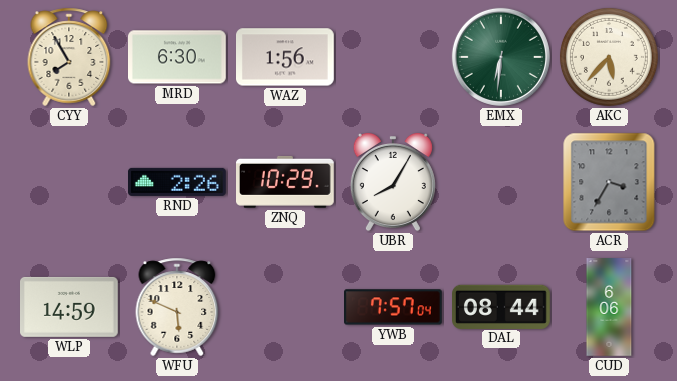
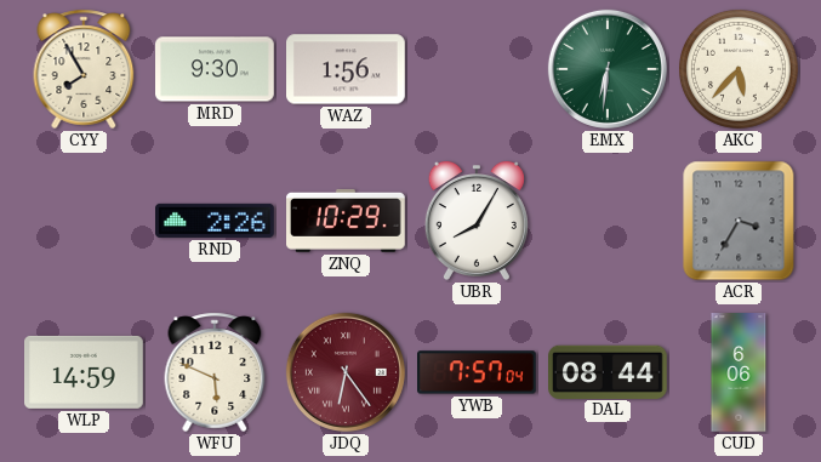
MRD: 6:30 -> 9:30 (216, 69)
JDQ: none -> 6:24 (346, 372)
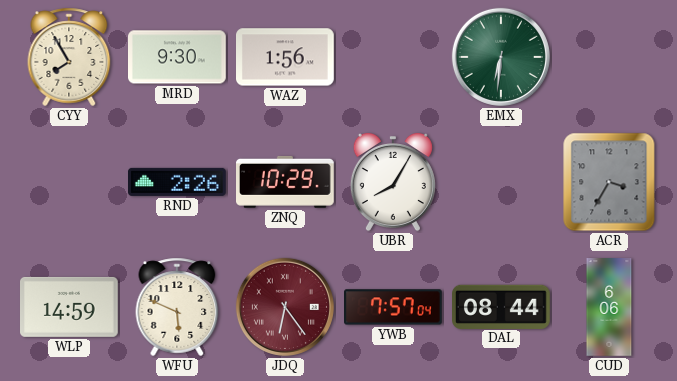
AKC: 5:37 -> none (739, 69)
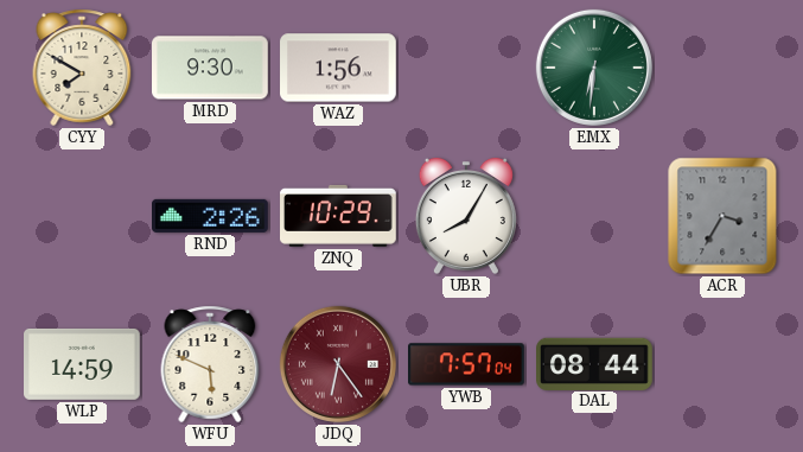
CYY: 7:55 -> 7:50 (82, 68)
CUD: 6:06 -> none (609, 307)
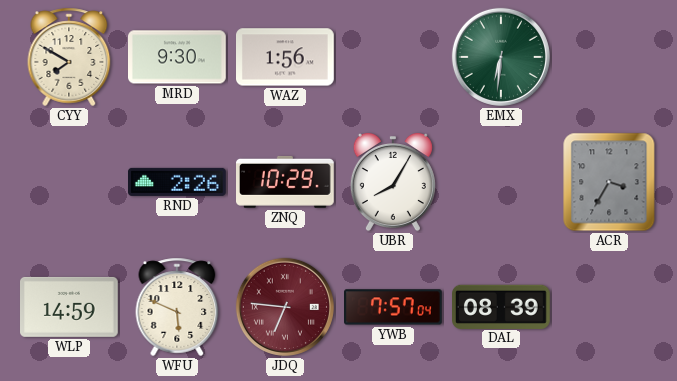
JDQ: 6:24 -> 6:46 (285, 307)
DAL: 08:44 -> 08:39 (502, 306)
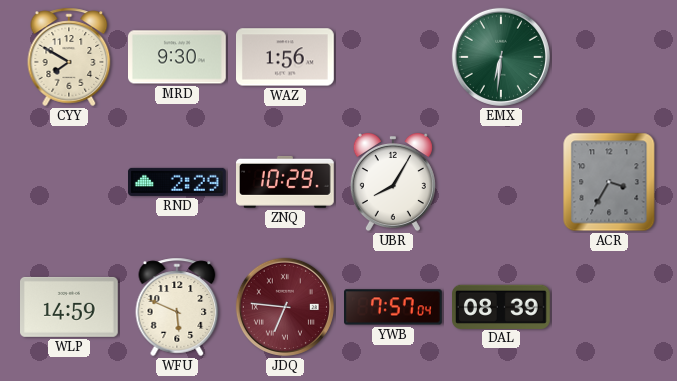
RND: 2:26 -> 2:29 (178, 182)
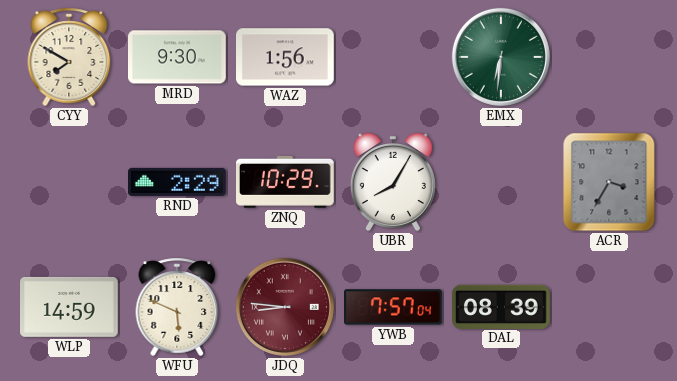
JDQ: 6:46 -> 8:46 (285, 307)
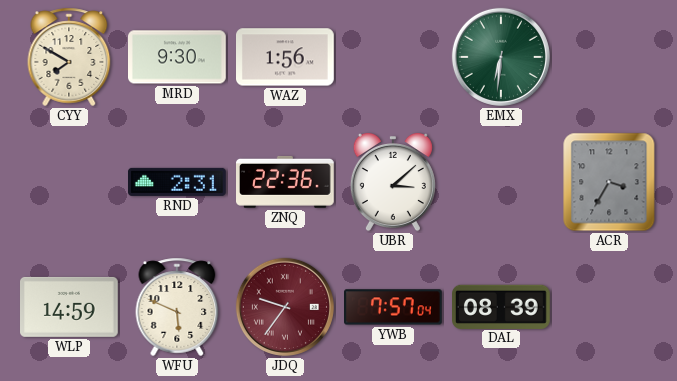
RND: 2:29 -> 2:31 (178, 182)
ZNQ: 10:29 -> 22:36 (286, 182)
UBR: 8:05 -> 3:08 (393, 182)
JDQ: 8:46 -> 9:36 (285, 307)
